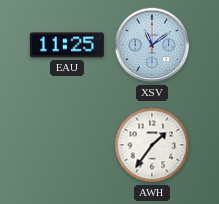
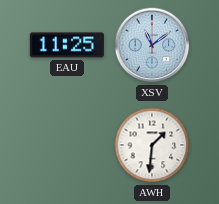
AWH: 1:36 -> 1:31 (152, 145)
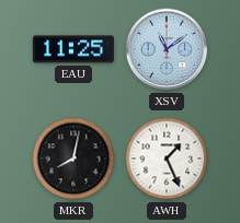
MKR: none -> 8:02 (73, 159)
AWH: 1:31 -> 1:26 (167, 159)
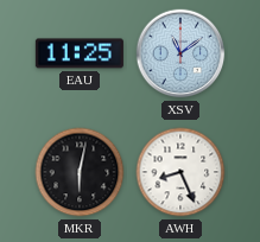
MKR: 8:02 -> 6:02 (80, 172)
AWH: 1:26 -> 8:26 (180, 172)
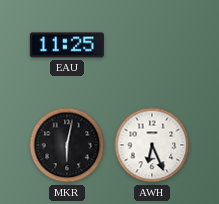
XSV: 11:09 -> none (180, 53)
AWH: 8:26 -> 6:26 (152, 145)
